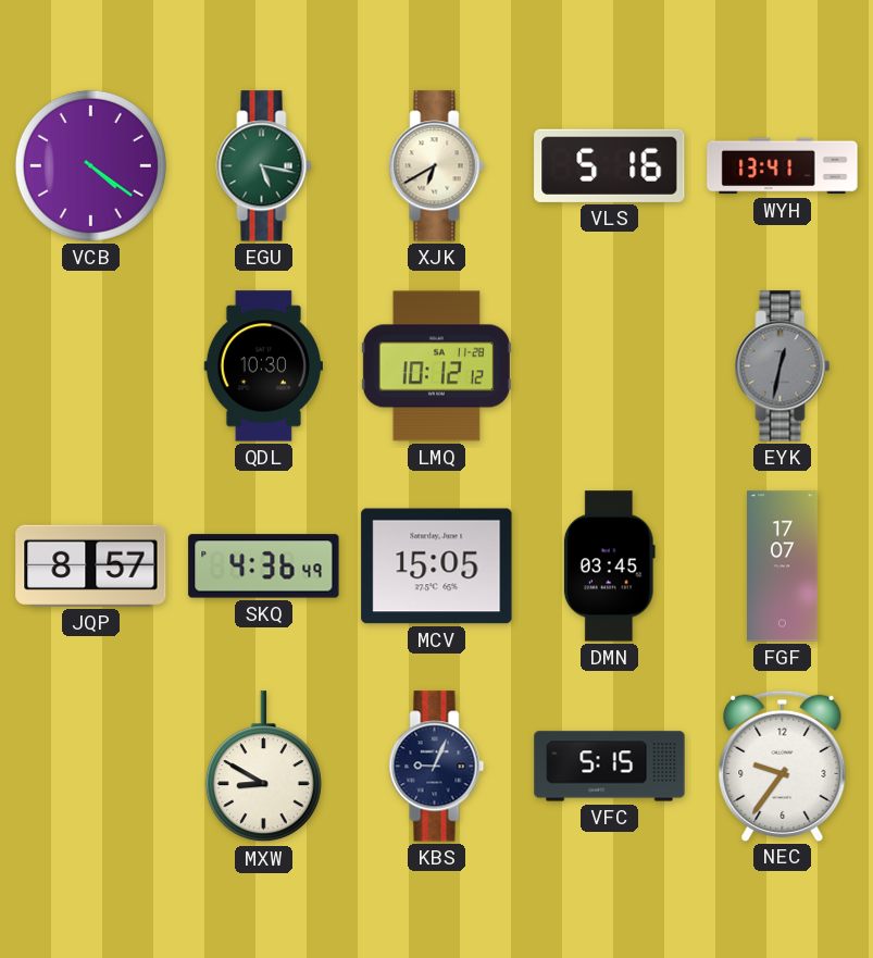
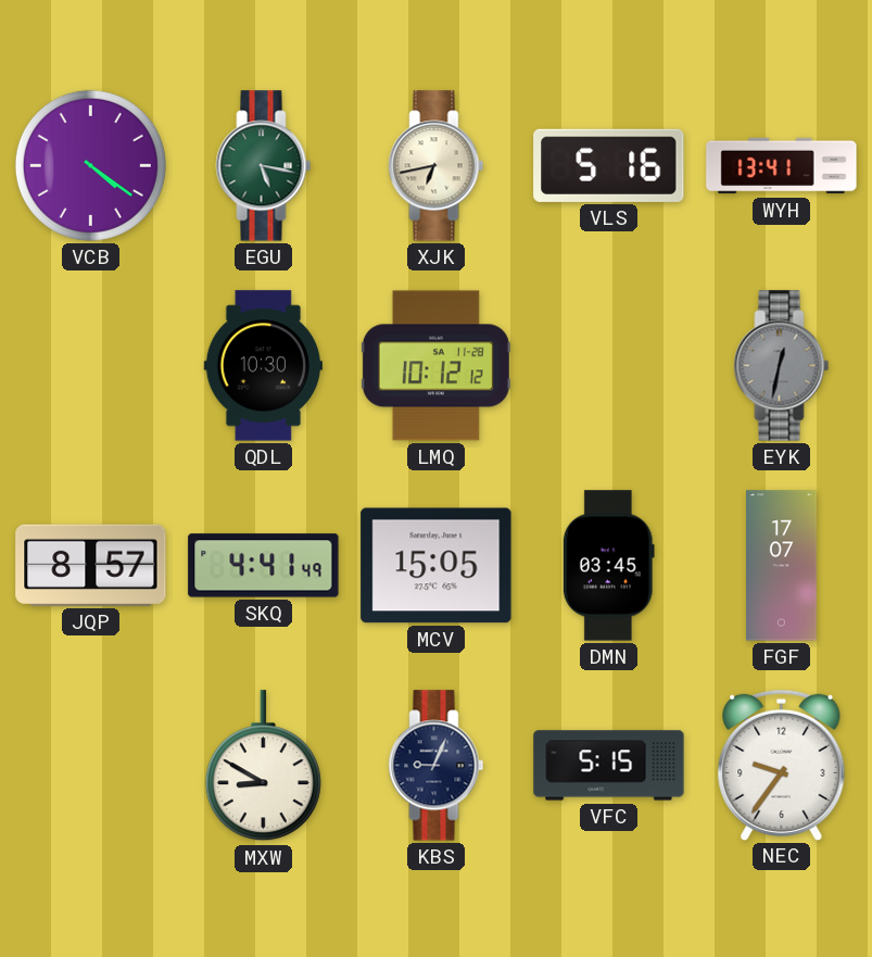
XJK: 6:40 -> 6:43 (437, 166)
SKQ: 4:36 -> 4:41 (264, 566)
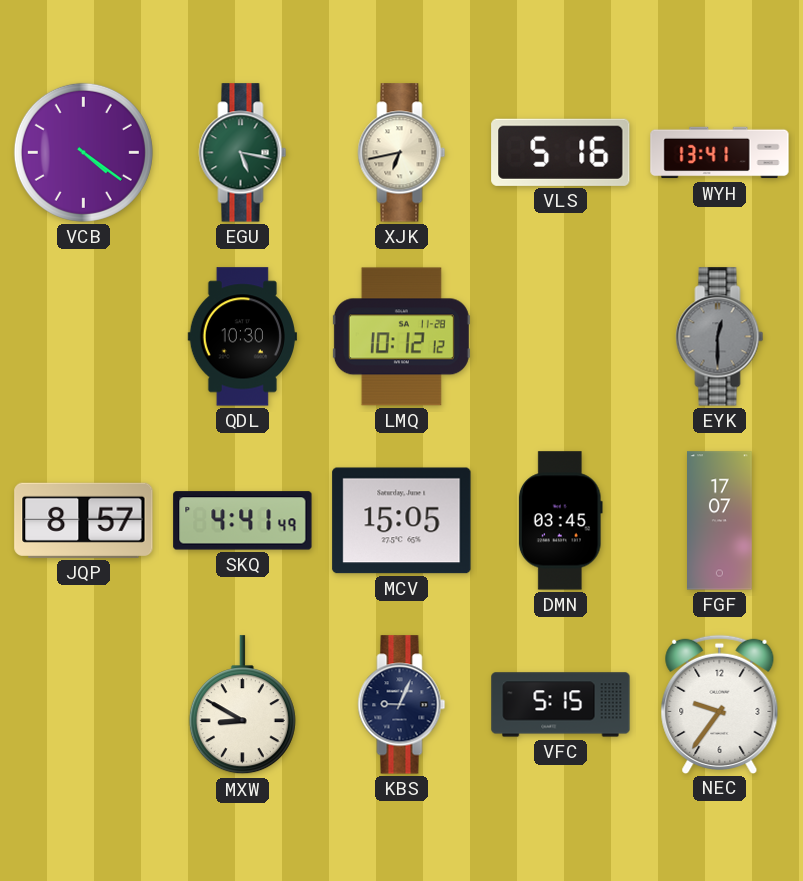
EYK: 12:32 -> 12:30 (720, 337)
